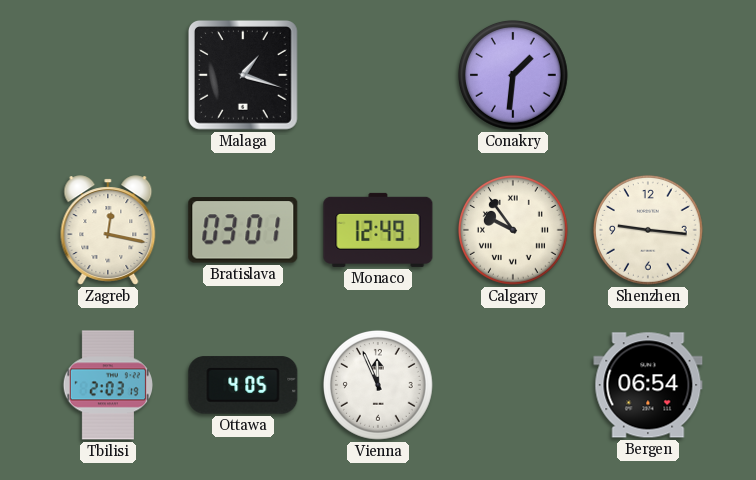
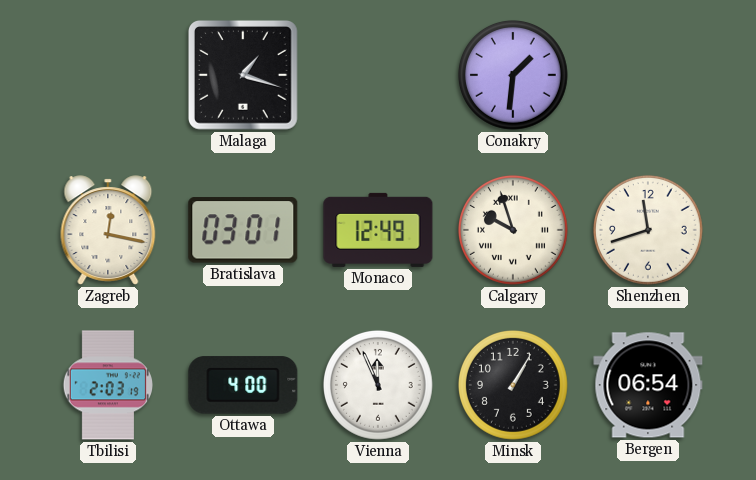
Calgary: 9:54 -> 9:57 (513, 230)
Shenzhen: 9:16 -> 11:42 (648, 230)
Ottawa: 4:05 -> 4:00 (243, 385)
Minsk: none -> 1:05 (513, 385)
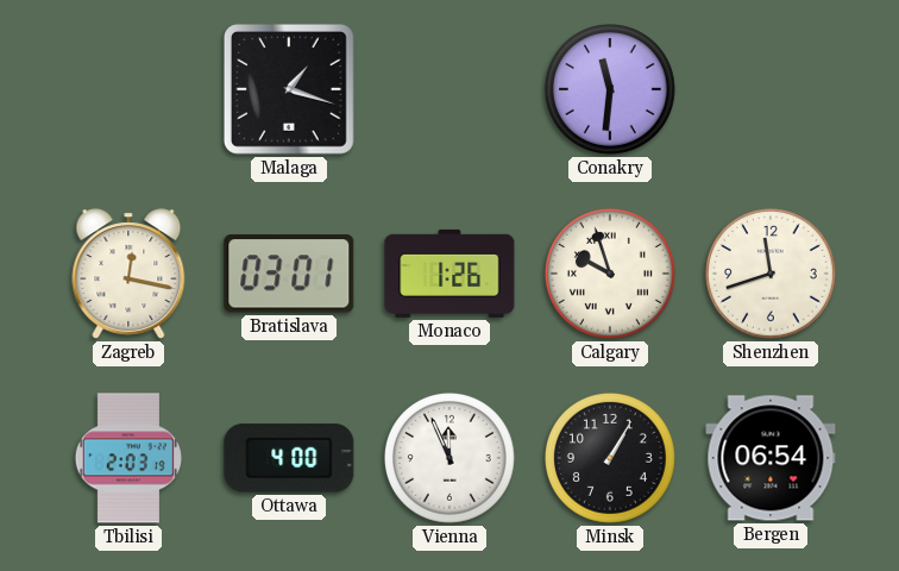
Conakry: 1:31 -> 11:31 (610, 89)
Monaco: 12:49 -> 1:26 (449, 274)
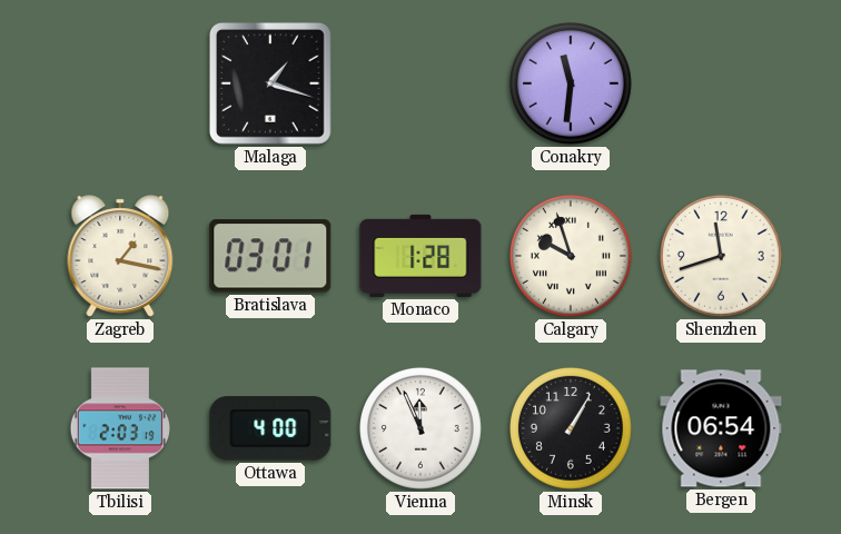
Zagreb: 12:17 -> 1:17 (120, 256)
Monaco: 1:26 -> 1:28 (420, 256)
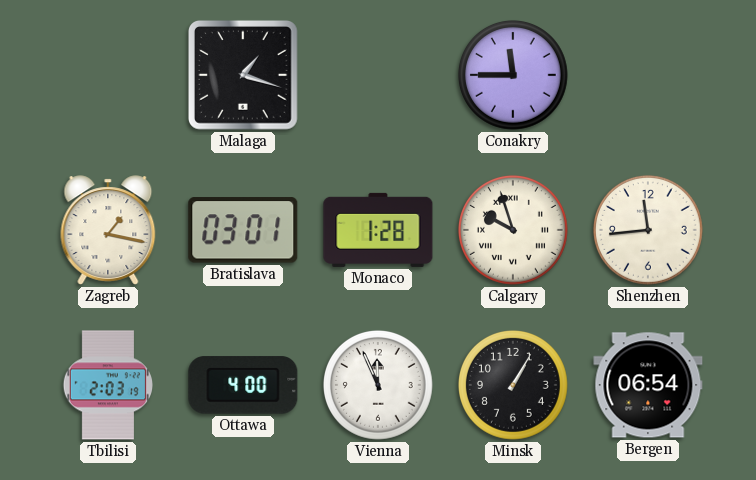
Conakry: 11:31 -> 11:45 (513, 75)
Shenzhen: 11:42 -> 11:44 (648, 230)
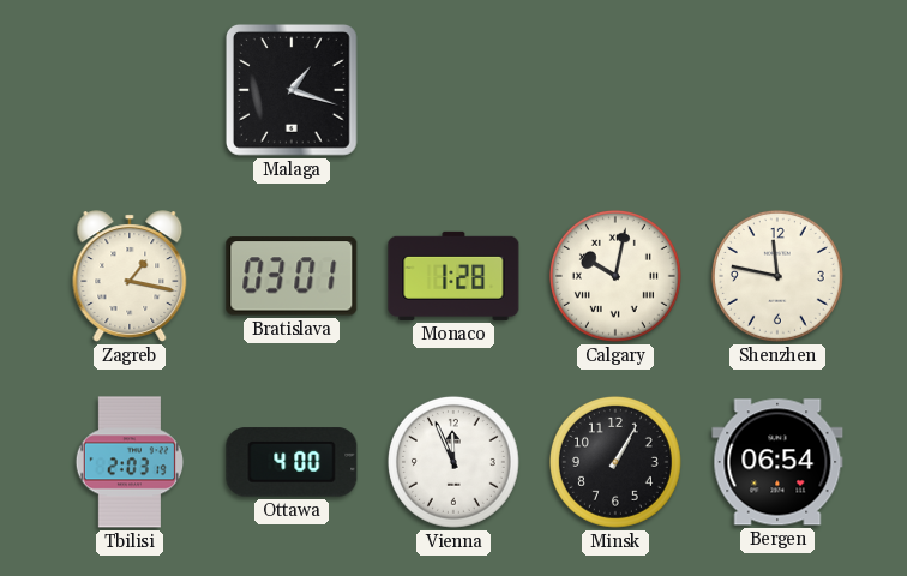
Conakry: 11:45 -> none (513, 75)
Calgary: 9:57 -> 10:02 (615, 276)
Shenzhen: 11:44 -> 11:47 (777, 276)
